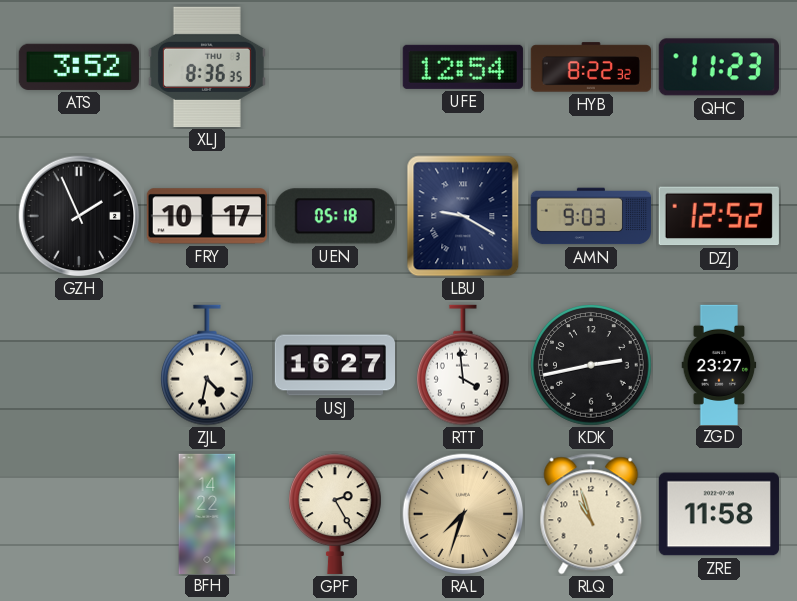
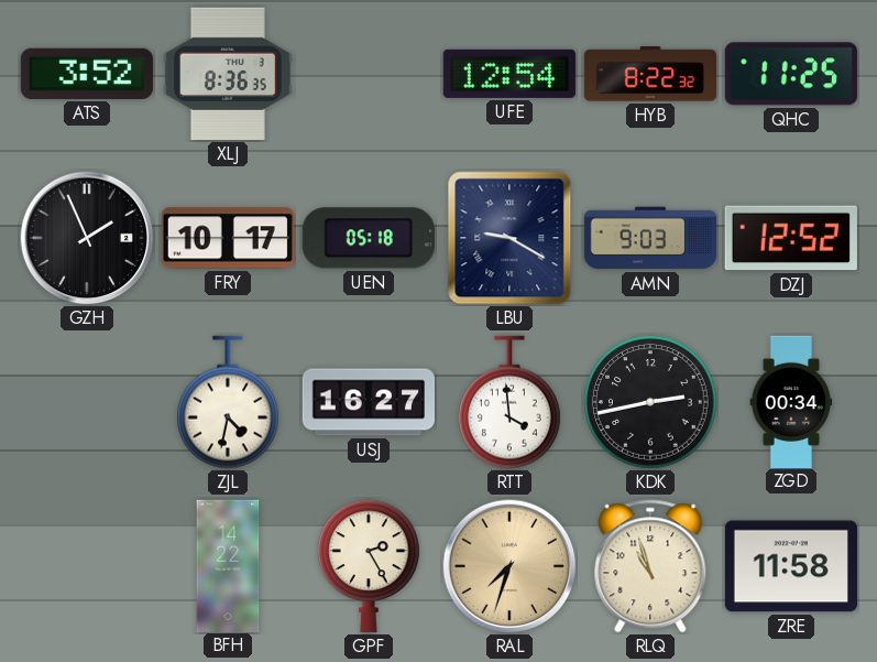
QHC: 11:23 -> 11:25 (791, 74)
ZGD: 23:27 -> 00:34 (791, 401)
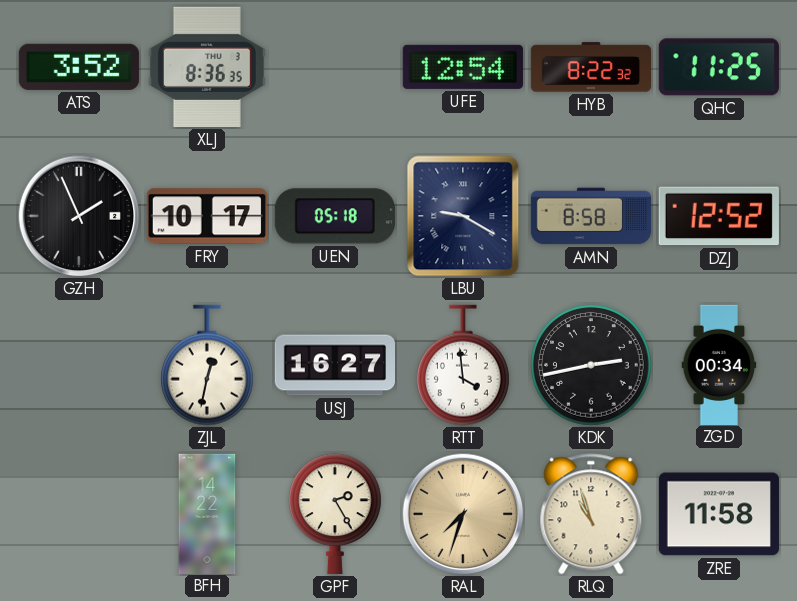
AMN: 9:03 -> 8:58 (590, 216)
ZJL: 4:32 -> 12:32 (208, 365)
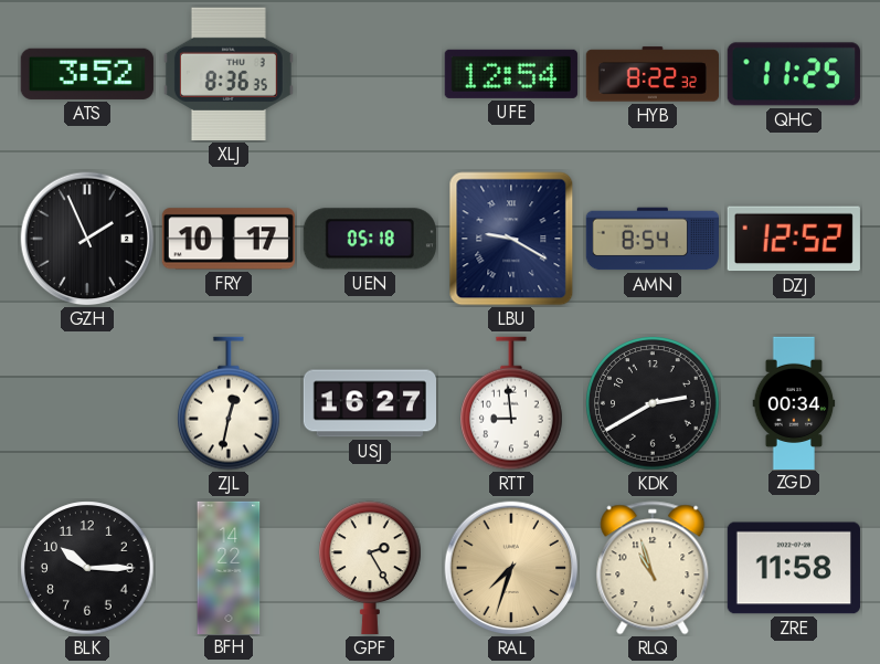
AMN: 8:58 -> 8:54 (651, 239)
RTT: 3:59 -> 8:59 (512, 403)
KDK: 2:43 -> 2:40 (653, 403)
BLK: none -> 10:15 (87, 568)
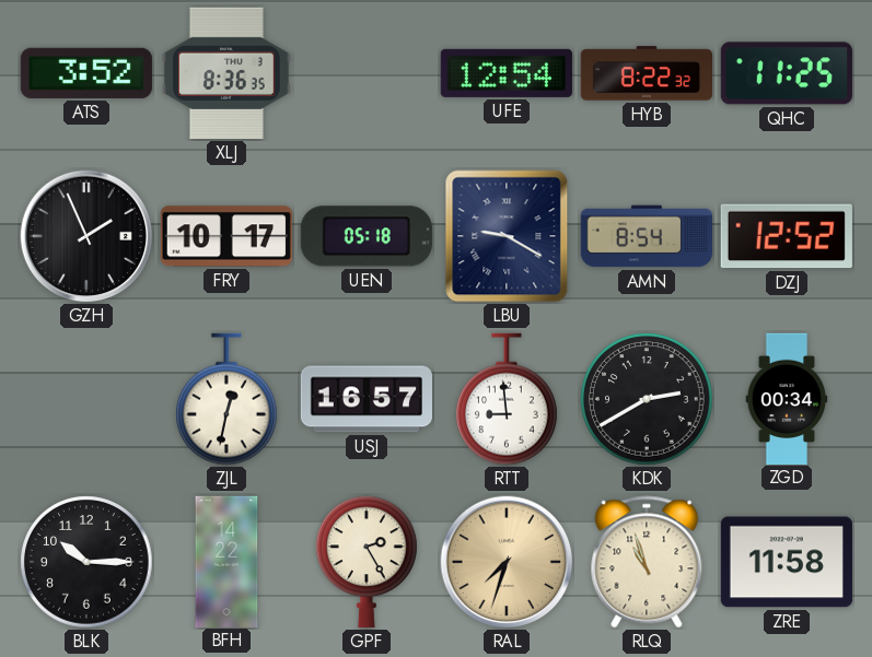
USJ: 16:27 -> 16:57 (365, 399)
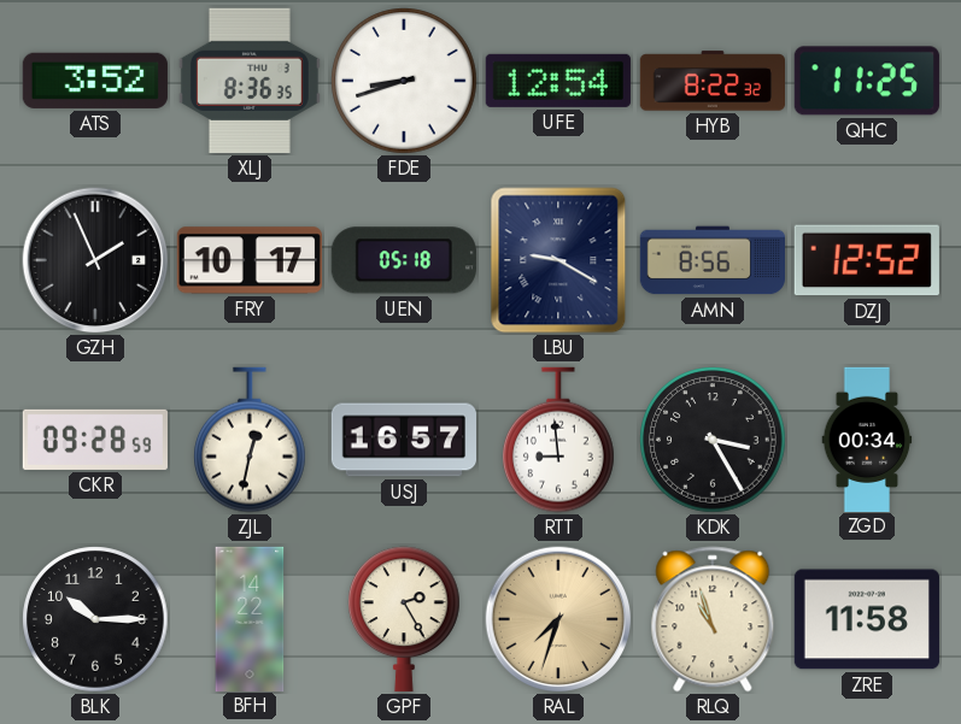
FDE: none -> 8:42 (404, 81)
AMN: 8:54 -> 8:56 (711, 260)
CKR: none -> 09:28 (95, 440)
KDK: 2:40 -> 3:25 (713, 440)
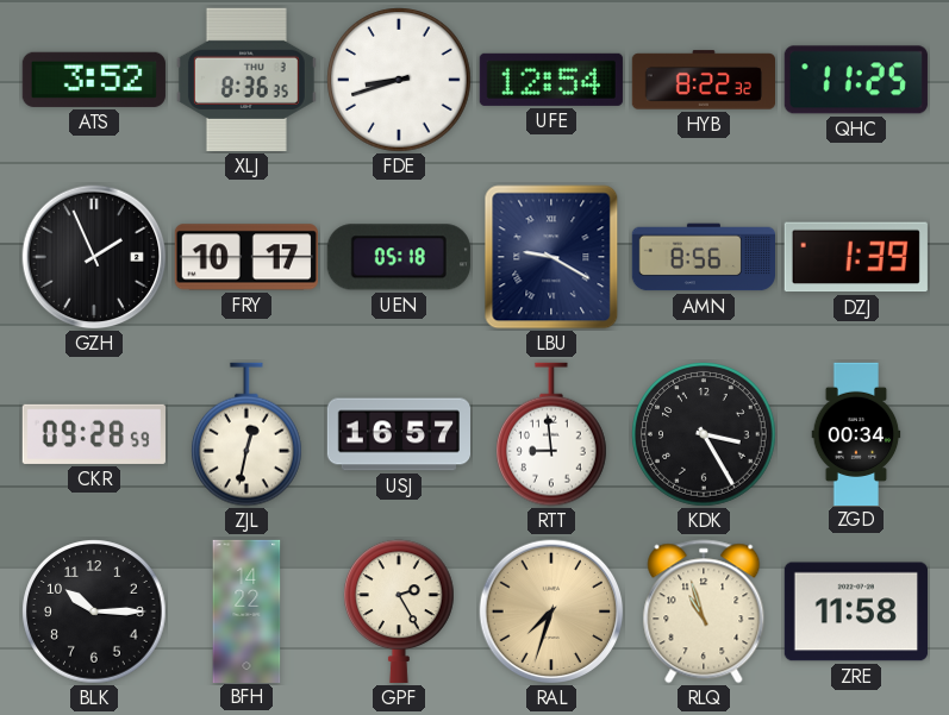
DZJ: 12:52 -> 1:39 (856, 257)
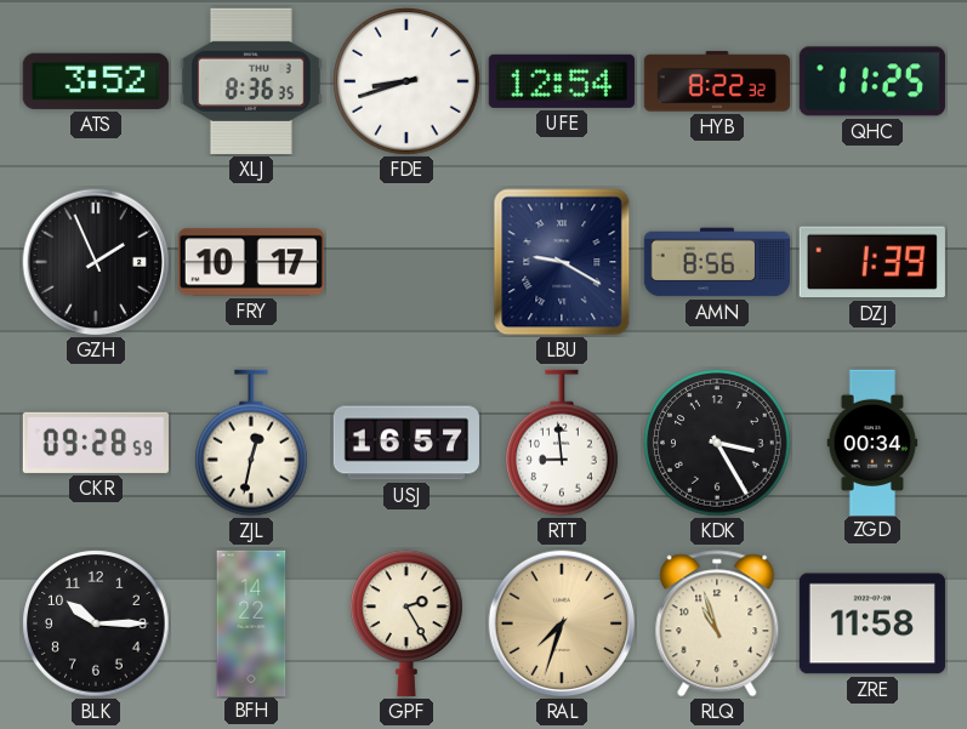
UEN: 05:18 -> none (399, 257)
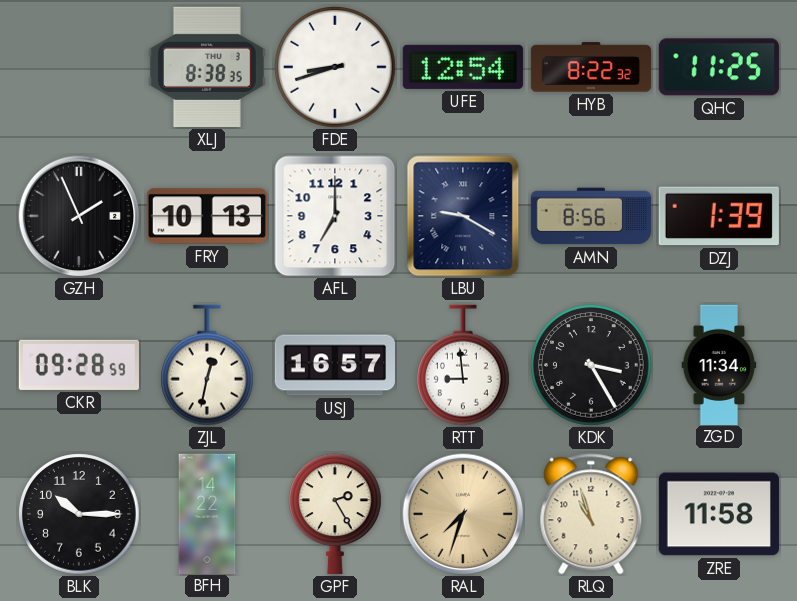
ATS: 3:52 -> none (96, 81)
XLJ: 8:36 -> 8:38 (207, 67)
FRY: 10:17 -> 10:13 (207, 216)
AFL: none -> 7:00 (335, 216)
ZGD: 00:34 -> 11:34 (719, 364)
